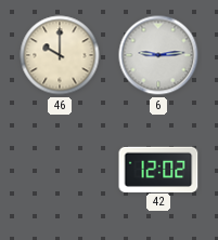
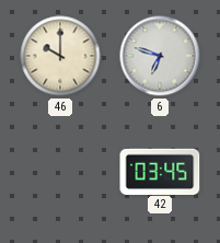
6: 9:14 -> 6:48 (160, 56)
42: 12:02 -> 03:45 (160, 171)
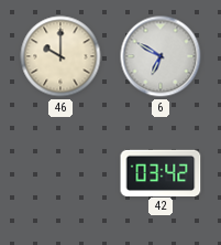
6: 6:48 -> 6:50 (161, 56)
42: 03:45 -> 03:42 (161, 172)
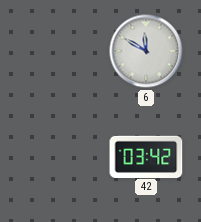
46: 10:00 -> none (60, 56)
6: 6:50 -> 11:50 (146, 51)
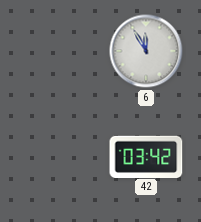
6: 11:50 -> 11:55 (146, 51)
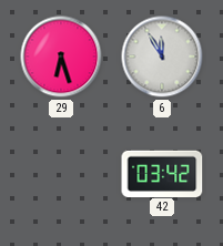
29: none -> 6:27 (61, 57)
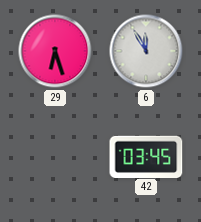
42: 03:42 -> 03:45 (146, 156)
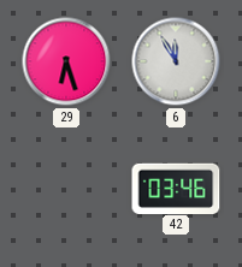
42: 03:45 -> 03:46 (176, 188)
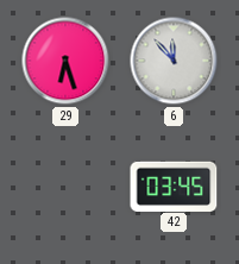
6: 11:55 -> 11:53 (174, 61)
42: 03:46 -> 03:45 (174, 186)
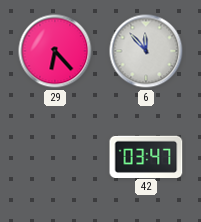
29: 6:27 -> 6:23 (55, 51)
42: 03:45 -> 03:47 (146, 156)
